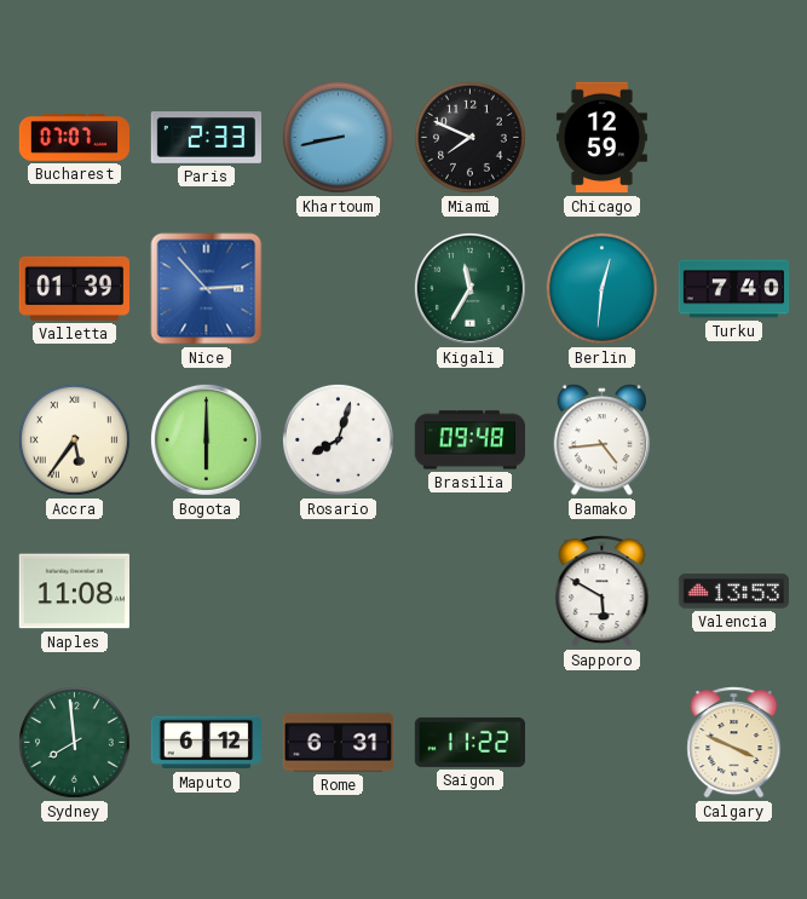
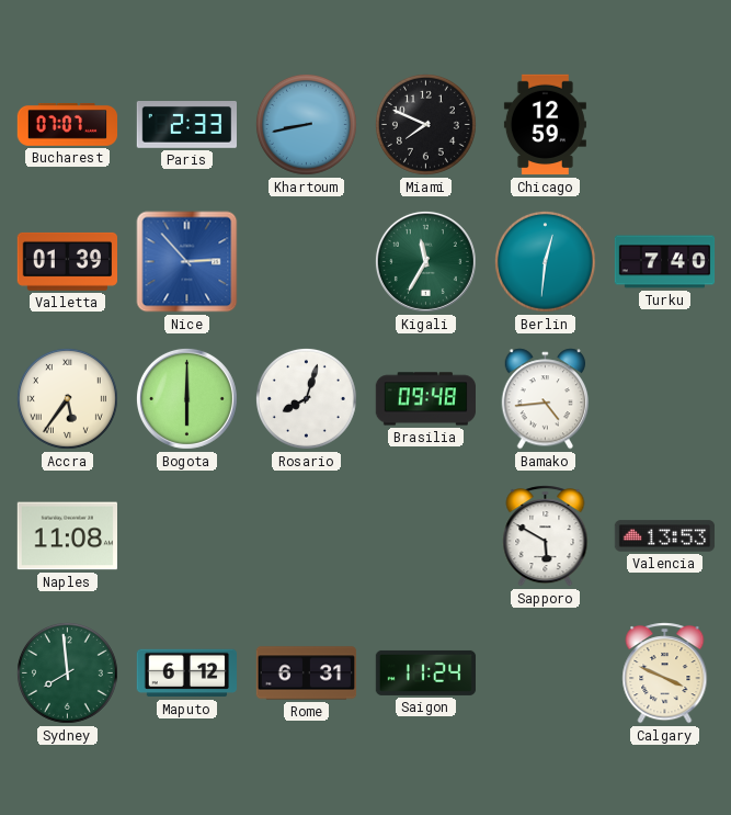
Saigon: 11:22 -> 11:24 (426, 672)
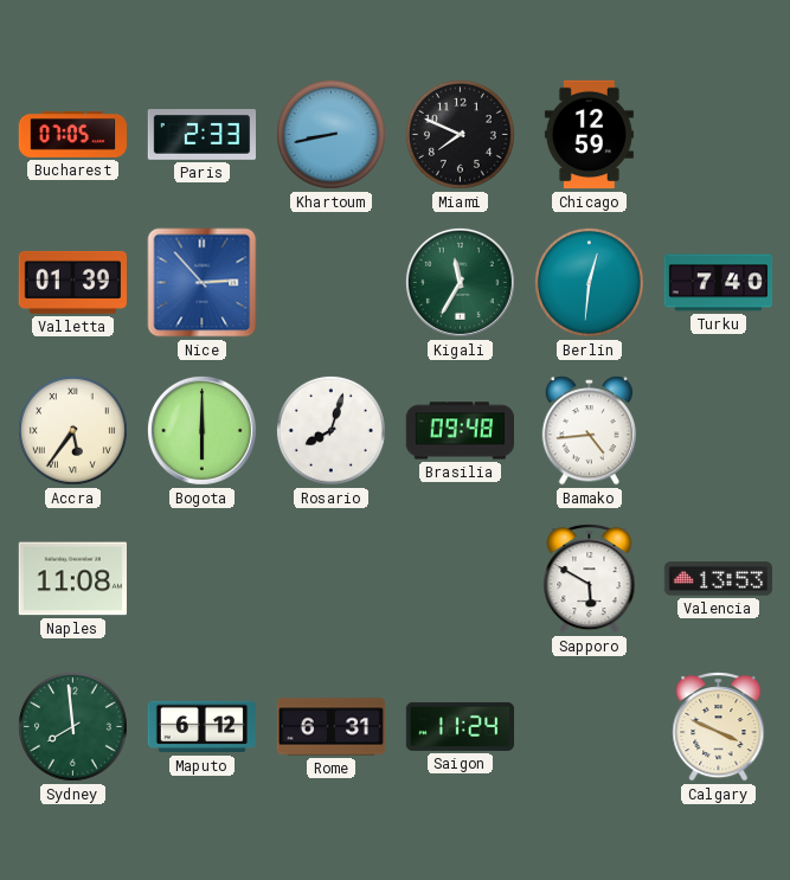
Bucharest: 07:07 -> 07:05 (73, 135)
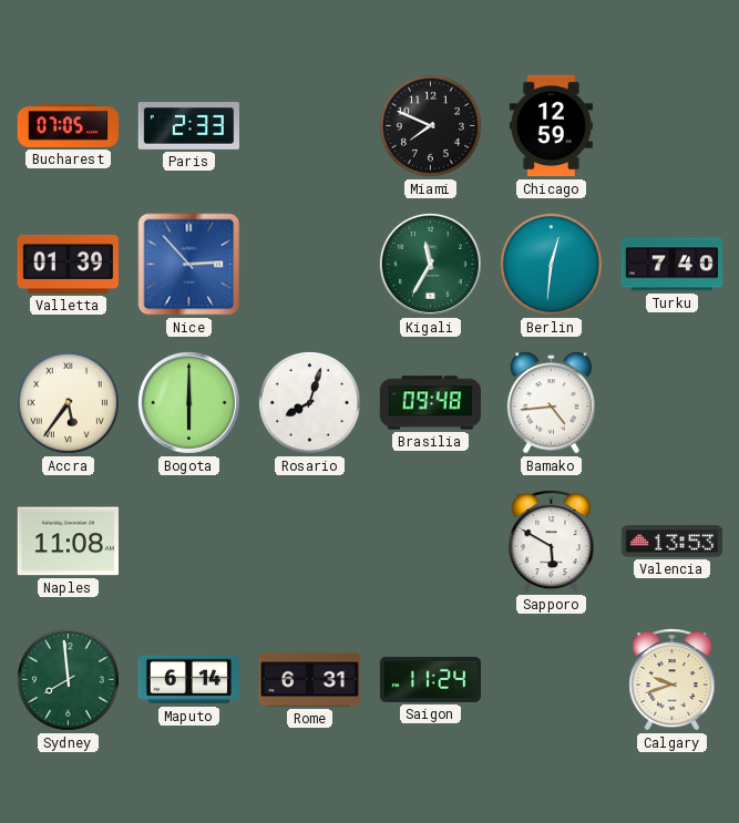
Khartoum: 8:43 -> none (330, 134)
Maputo: 6:12 -> 6:14 (188, 680)
Calgary: 3:49 -> 9:42 (673, 680)
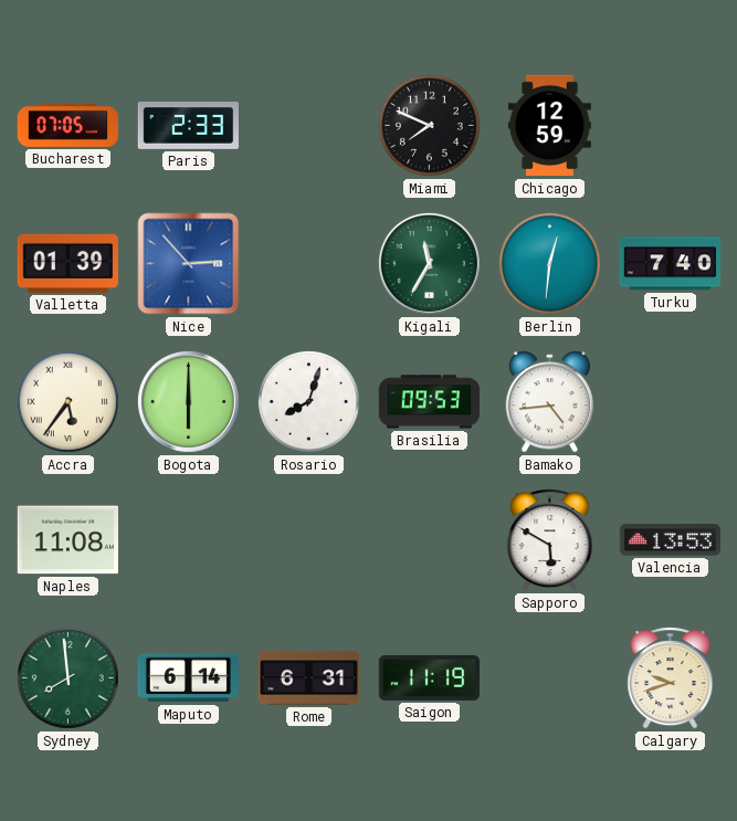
Brasilia: 09:48 -> 09:53 (429, 402)
Saigon: 11:24 -> 11:19 (430, 677)
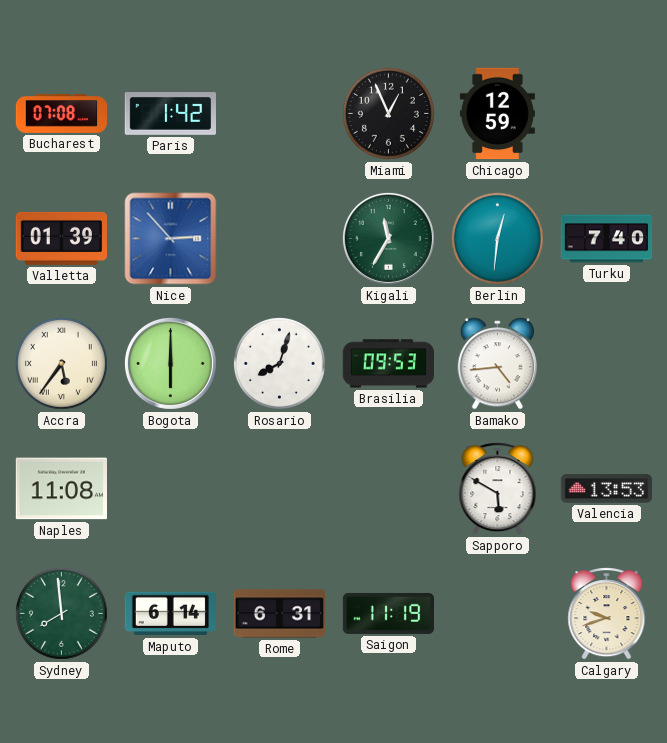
Bucharest: 07:05 -> 07:08 (62, 114)
Paris: 2:33 -> 1:42 (170, 114)
Miami: 7:49 -> 12:56 (388, 113)
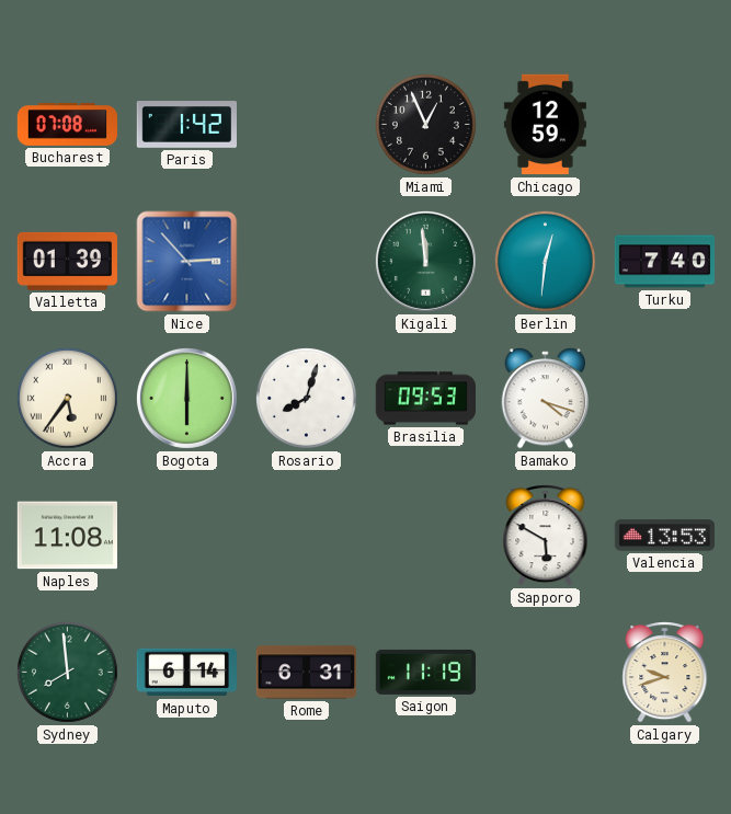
Kigali: 11:35 -> 11:59 (425, 261)
Bamako: 4:44 -> 4:18 (546, 399)
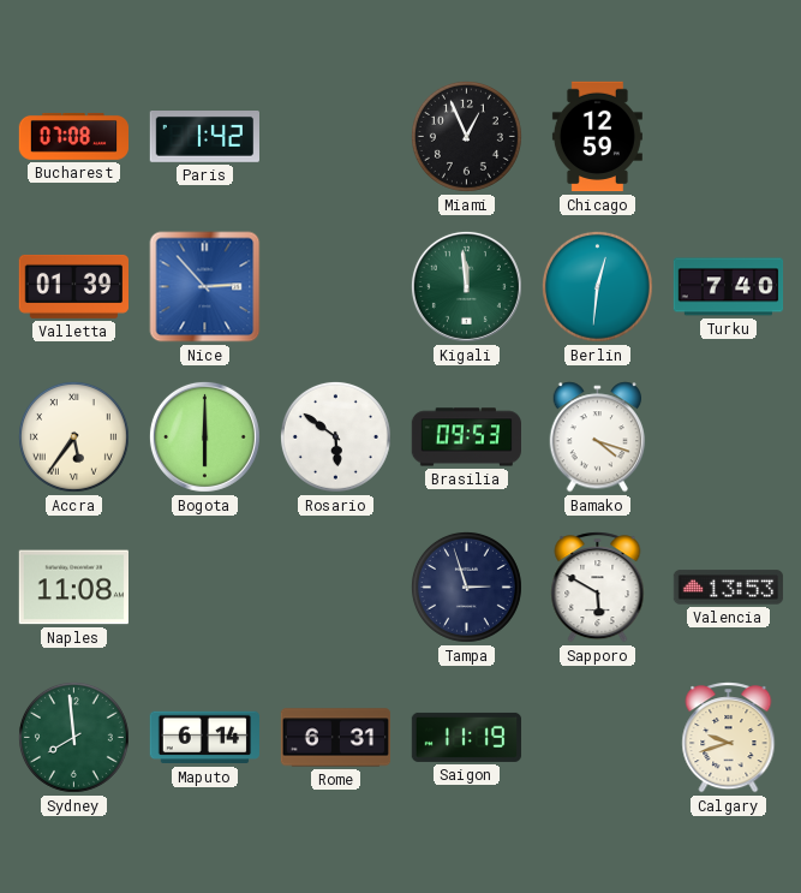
Rosario: 8:03 -> 5:51 (335, 436)
Tampa: none -> 2:57 (466, 587)
